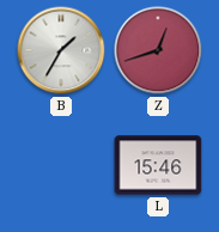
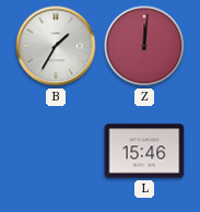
Z: 12:42 -> 12:01 (144, 46)
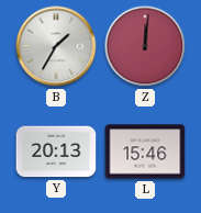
Y: none -> 20:13 (56, 152)
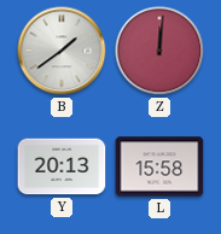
B: 1:35 -> 1:39 (62, 51)
L: 15:46 -> 15:58 (159, 166)
